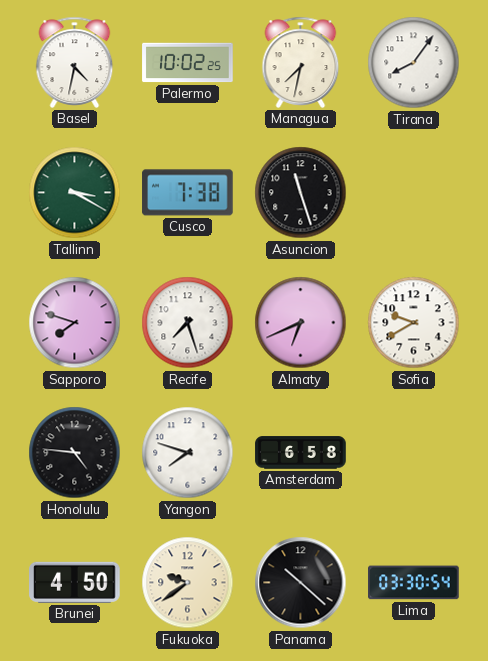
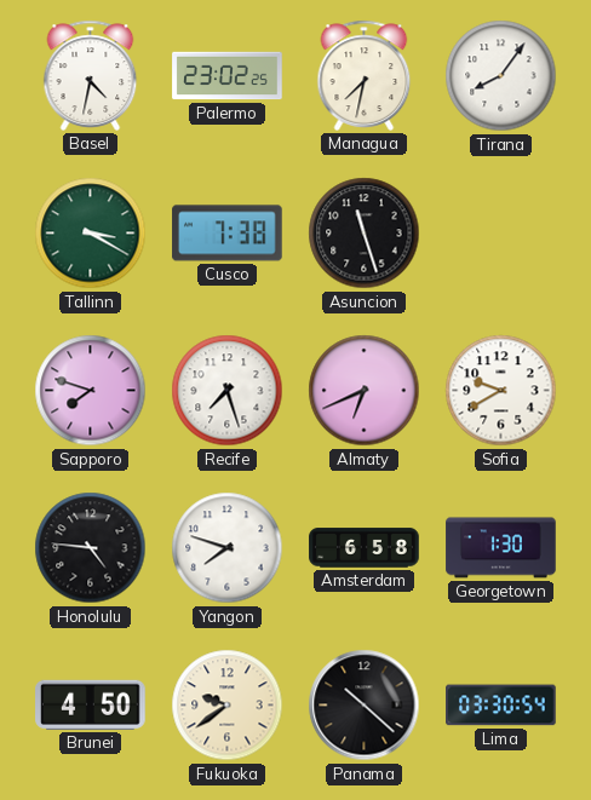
Palermo: 10:02 -> 23:02 (228, 76)
Georgetown: none -> 1:30 (501, 548)
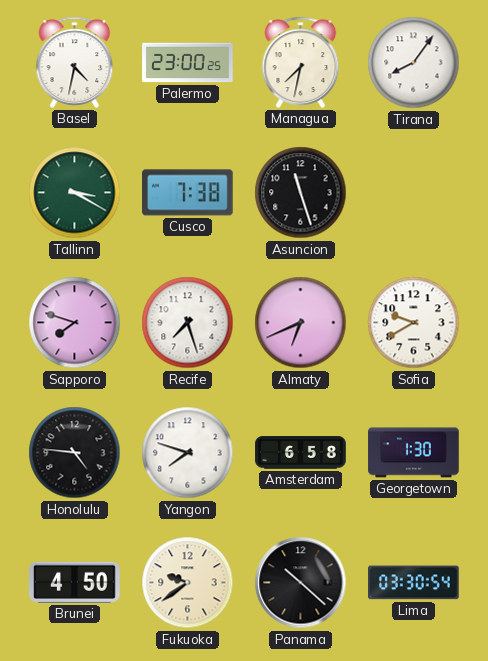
Palermo: 23:02 -> 23:00 (188, 63)
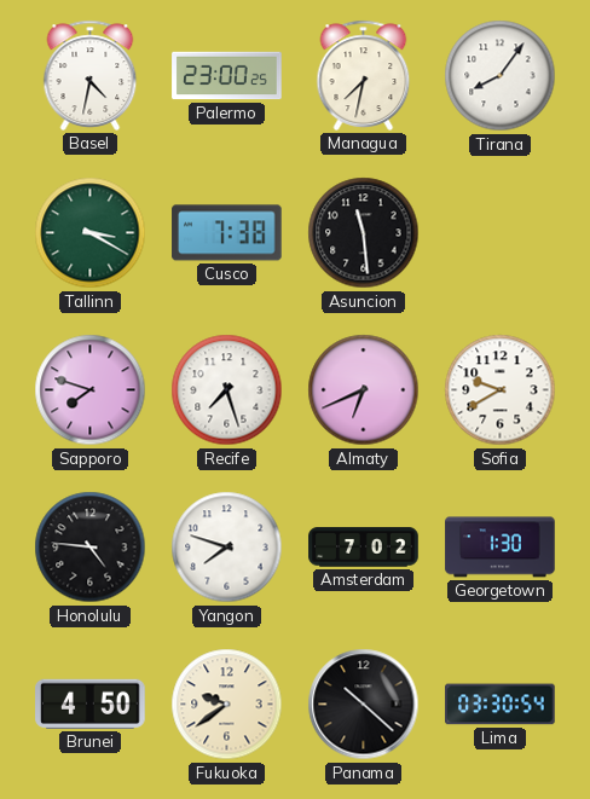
Asuncion: 11:27 -> 11:29 (364, 233)
Amsterdam: 6:58 -> 7:02 (364, 548)
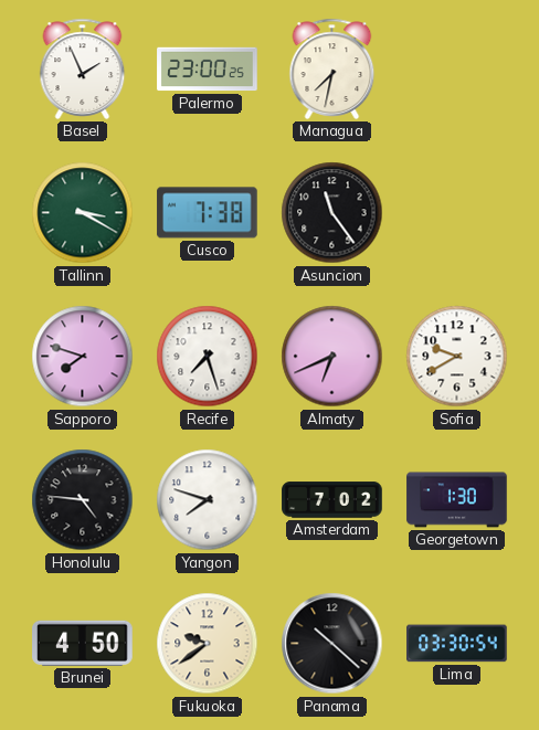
Basel: 4:32 -> 1:56 (83, 68)
Tirana: 8:06 -> none (501, 76)
Asuncion: 11:29 -> 11:24 (332, 213)
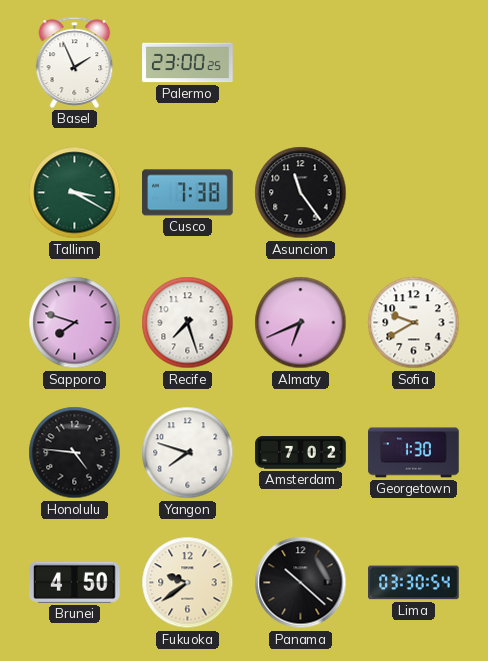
Managua: 7:32 -> none (332, 68)
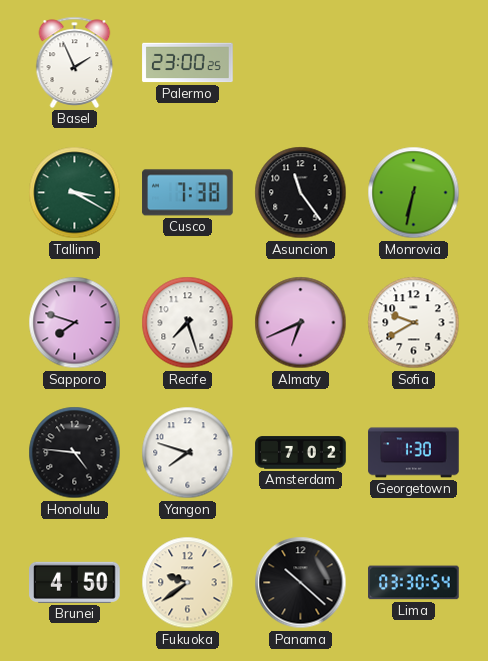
Monrovia: none -> 6:32 (414, 193)
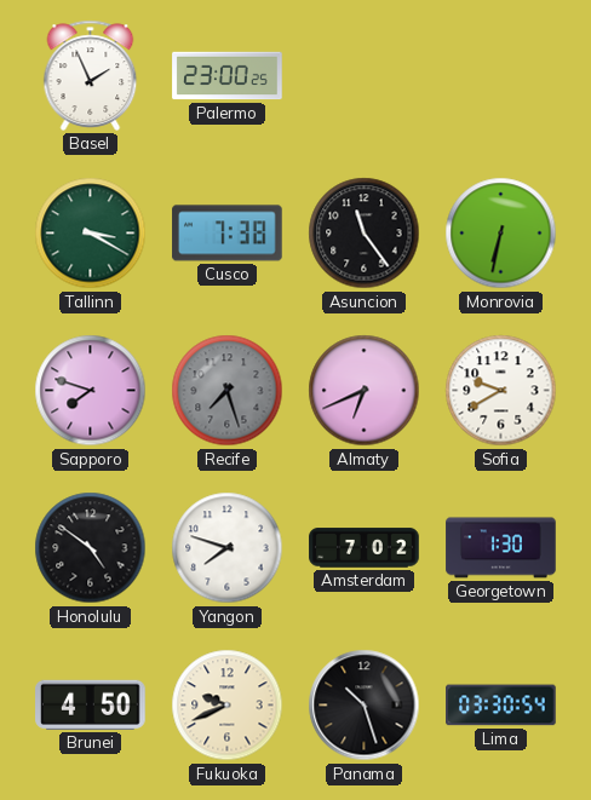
Recife dial: white -> grey (228, 391)
Honolulu: 4:46 -> 4:51 (91, 548)
Fukuoka: 9:39 -> 9:41 (228, 706)
Panama: 10:22 -> 10:27 (365, 706)
